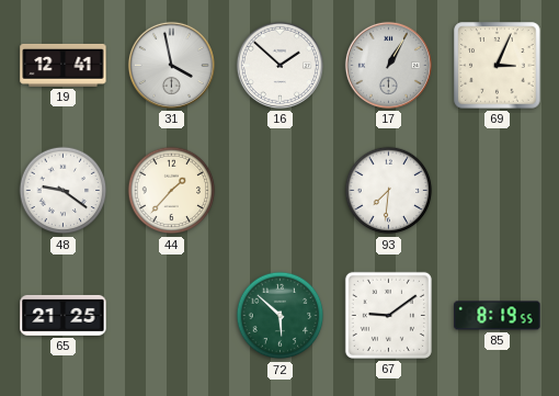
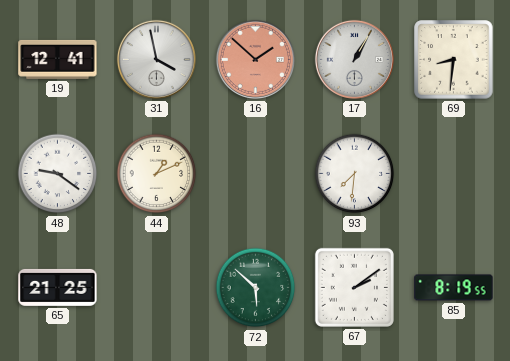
16 dial: white -> salmon (255, 59)
69: 3:04 -> 8:31 (454, 60)
44: 1:37 -> 1:11 (157, 174)
67: 9:09 -> 2:09 (354, 287)
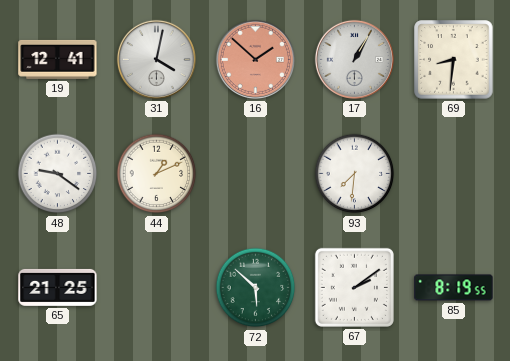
31: 3:58 -> 4:02 (156, 59)
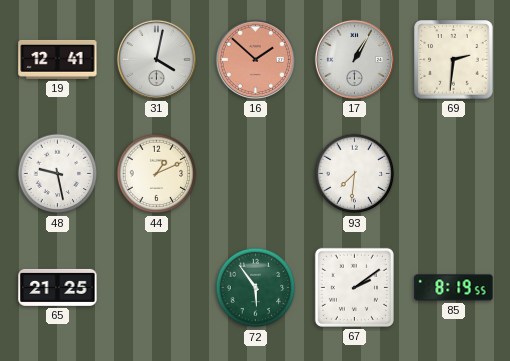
69: 8:31 -> 2:31 (454, 60)
48: 9:21 -> 9:28 (58, 174)
72: 5:52 -> 5:54 (256, 288)
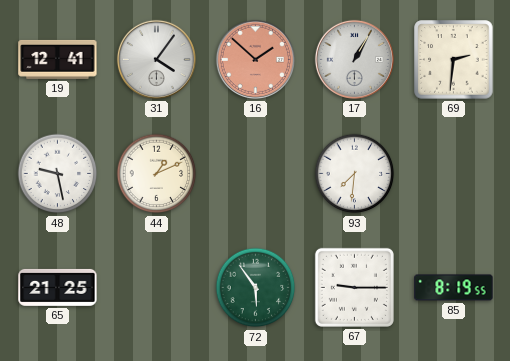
31: 4:02 -> 4:06 (156, 59)
67: 2:09 -> 9:15 (354, 287)
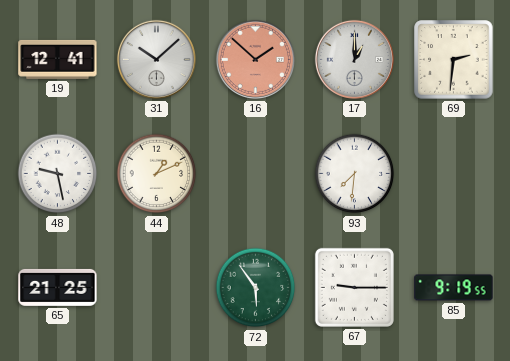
31: 4:06 -> 10:08 (156, 59)
17: 1:05 -> 1:00 (354, 59)
85: 8:19 -> 9:19 (454, 288)
